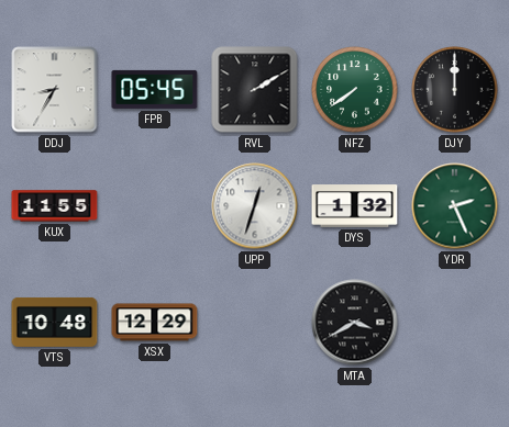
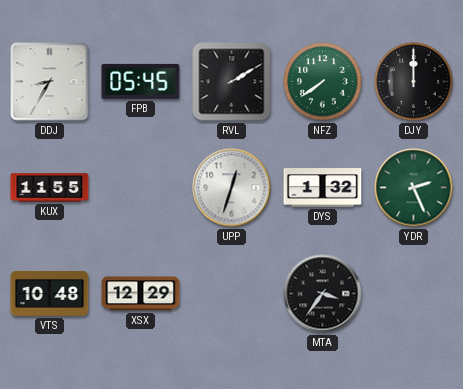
MTA: 3:40 -> 3:36 (323, 294)
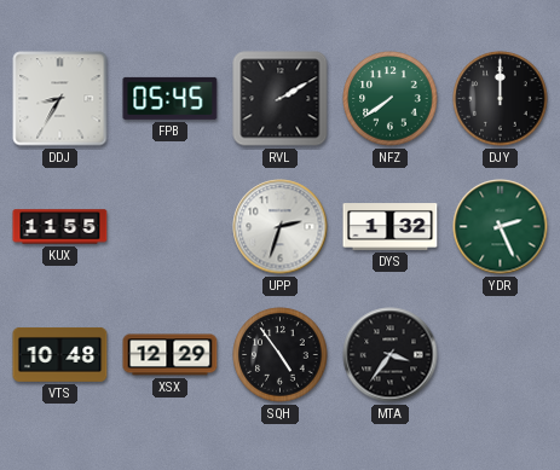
UPP: 12:33 -> 2:33 (281, 227)
SQH: none -> 4:54 (281, 355)
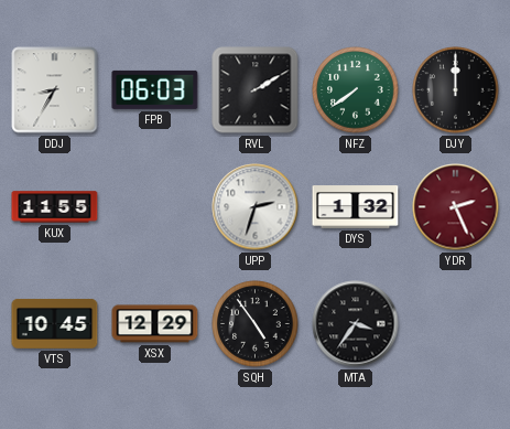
FPB: 05:45 -> 06:03 (155, 89)
YDR dial: green -> burgundy (456, 207)
VTS: 10:48 -> 10:45 (55, 323)
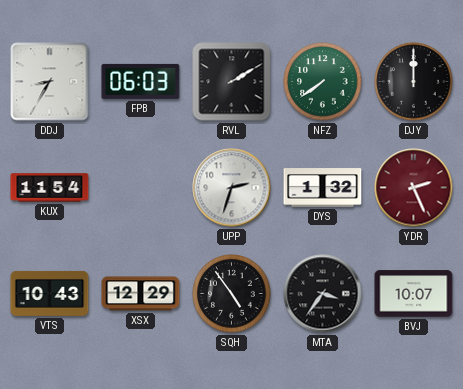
KUX: 11:55 -> 11:54 (50, 188)
VTS: 10:45 -> 10:43 (50, 293)
BVJ: none -> 10:07 (414, 294)
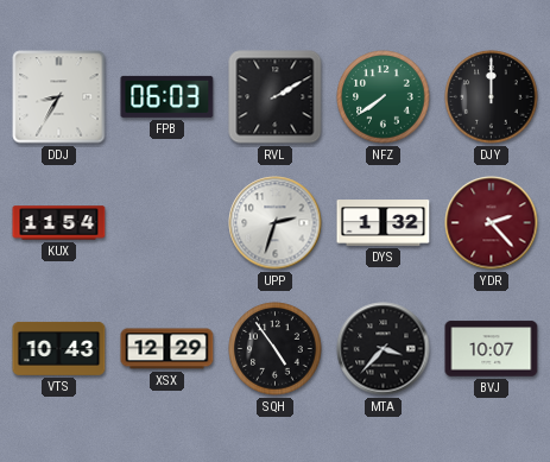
YDR: 2:26 -> 2:23 (492, 223)
MTA: 3:36 -> 3:37 (384, 349)
